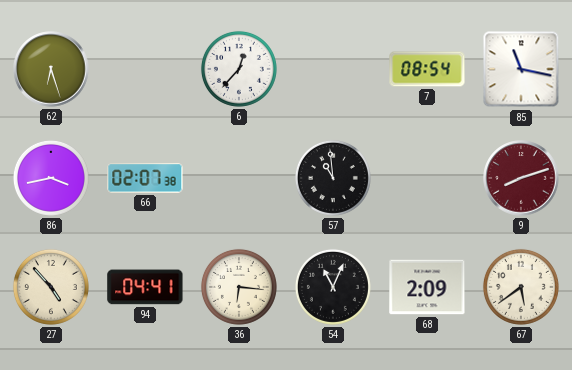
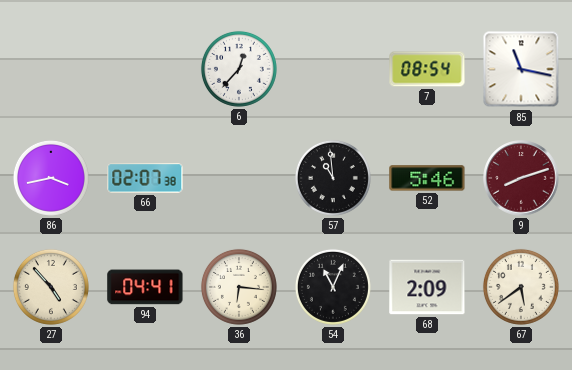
62: 6:27 -> none (51, 69)
52: none -> 5:46 (427, 178)
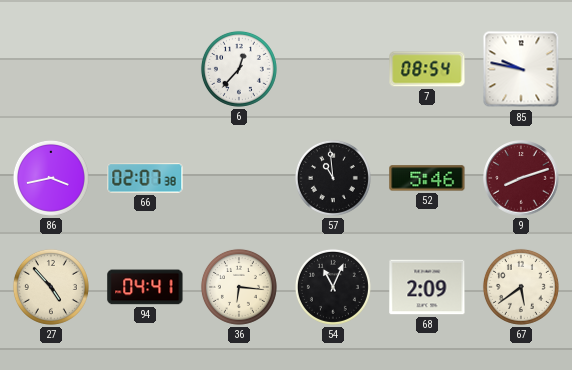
85: 11:17 -> 9:47 (521, 69)
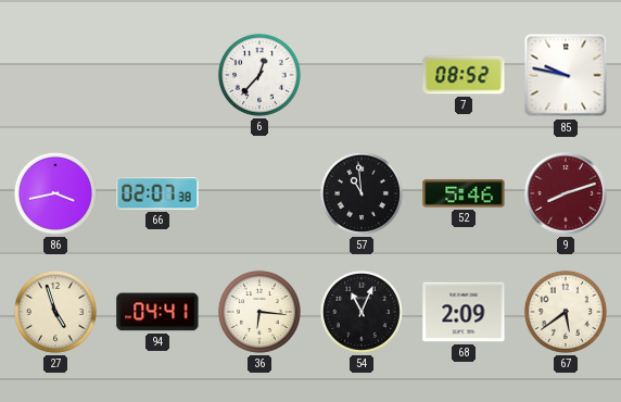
7: 08:54 -> 08:52 (464, 75)
27: 4:53 -> 4:57 (55, 312)
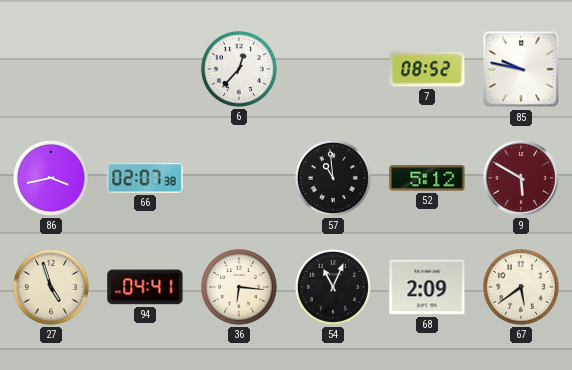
52: 5:46 -> 5:12 (427, 178)
9: 8:12 -> 5:50 (521, 178)
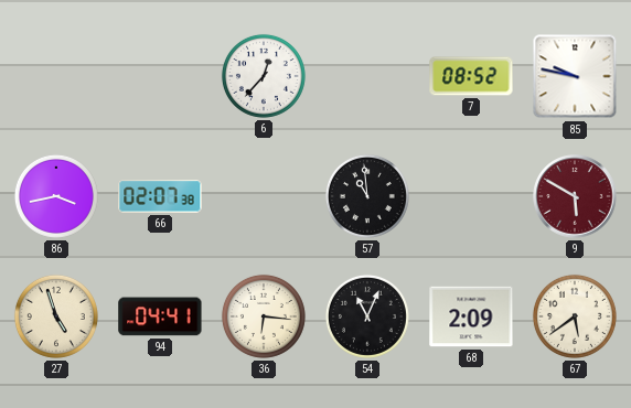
52: 5:12 -> none (427, 178)
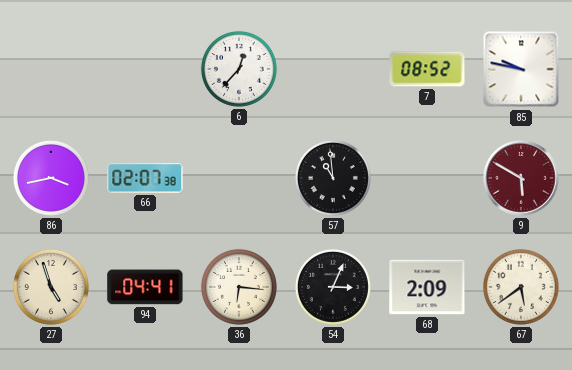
54: 11:04 -> 3:04 (333, 287)
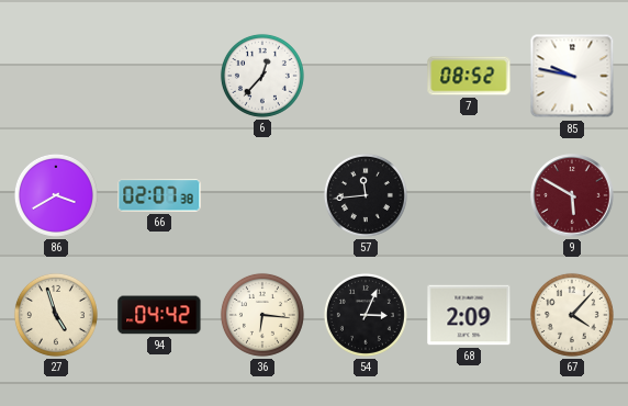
86: 3:43 -> 3:40 (56, 195)
57: 10:59 -> 11:44 (366, 195)
94: 04:41 -> 04:42 (159, 315)
67: 5:39 -> 4:07 (572, 315)
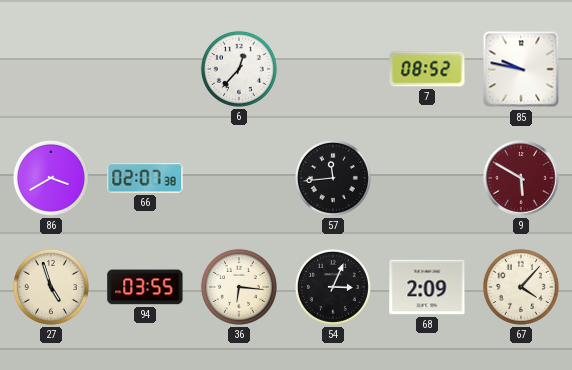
94: 04:42 -> 03:55 (145, 287)
